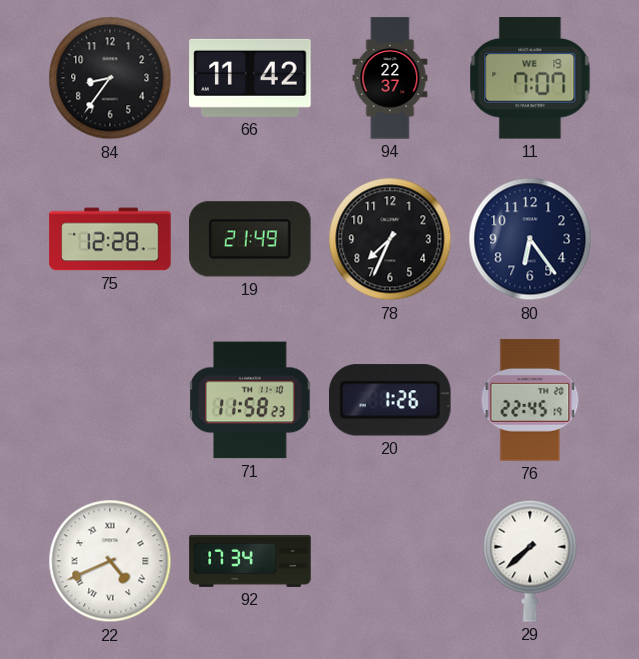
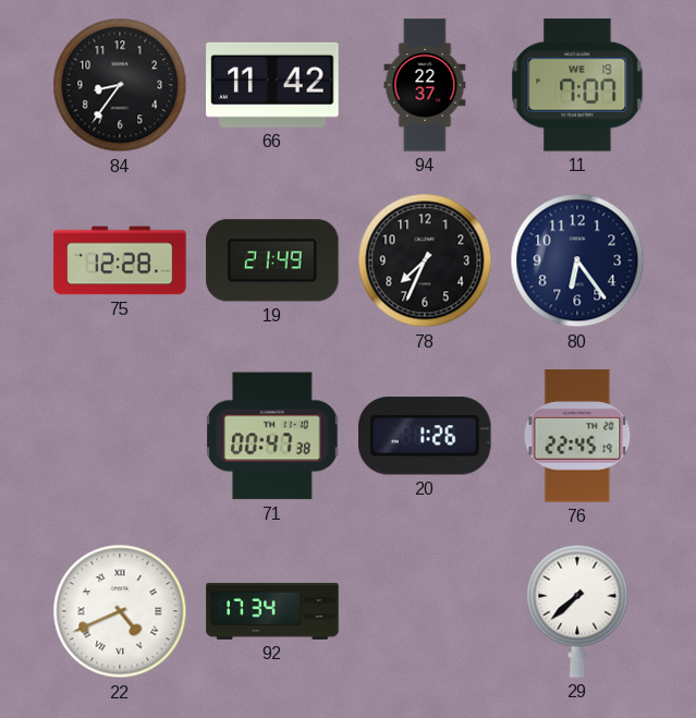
71: 11:58 -> 00:47 (273, 436)
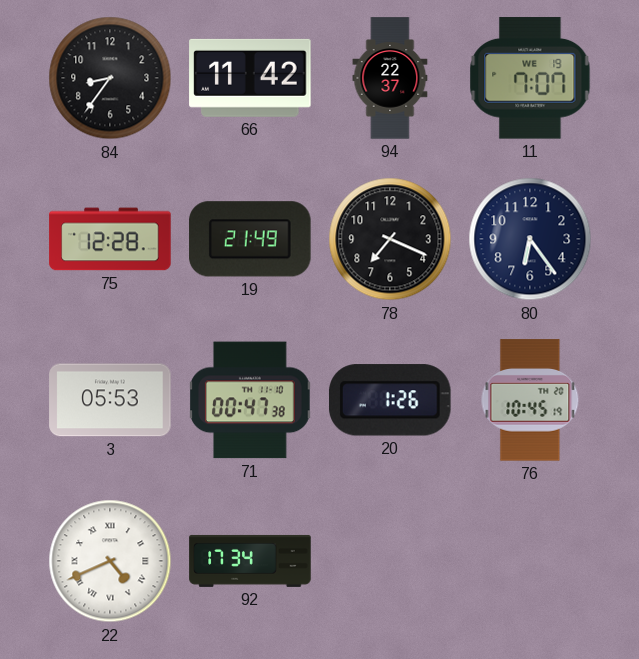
78: 7:34 -> 7:19 (390, 239)
3: none -> 05:53 (110, 400)
76: 22:45 -> 10:45 (530, 400)
29: 7:38 -> none (577, 611)
